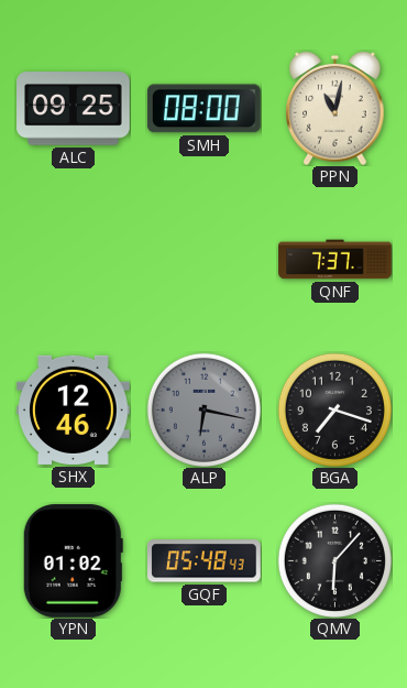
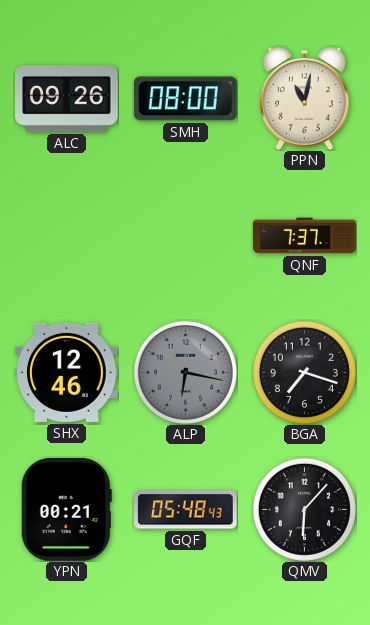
ALC: 09:25 -> 09:26 (67, 99)
YPN: 01:02 -> 00:21 (66, 510)
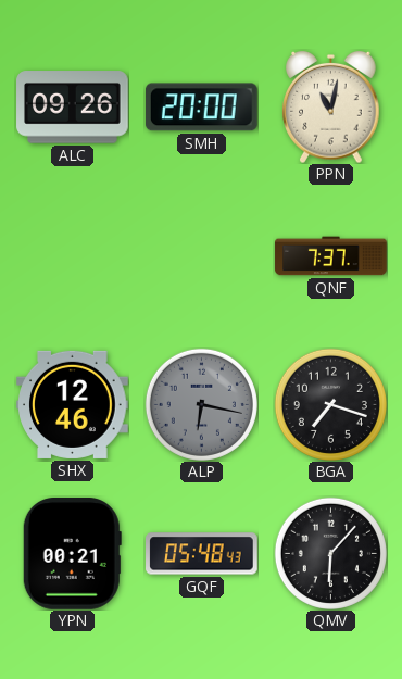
SMH: 08:00 -> 20:00 (201, 108)
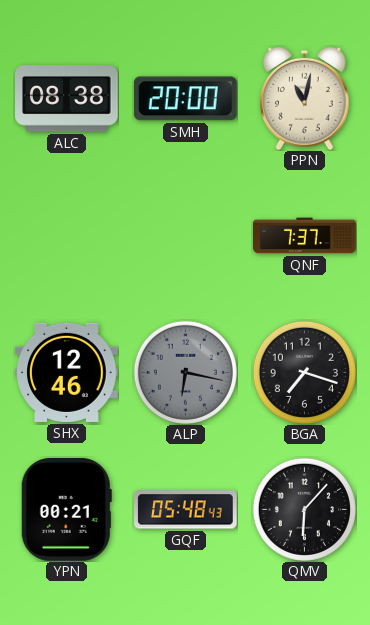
ALC: 09:26 -> 08:38 (67, 99)
